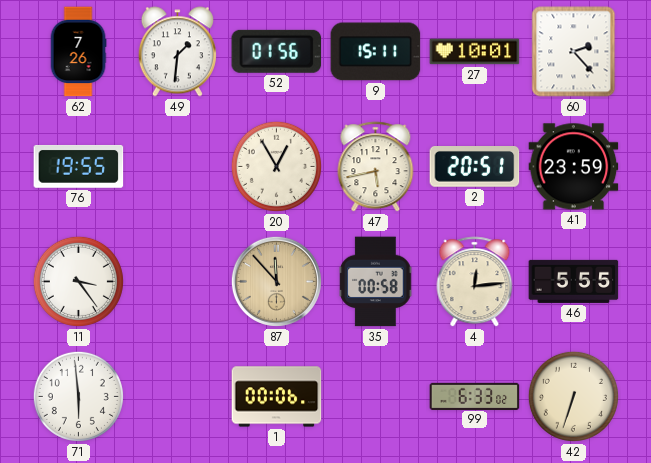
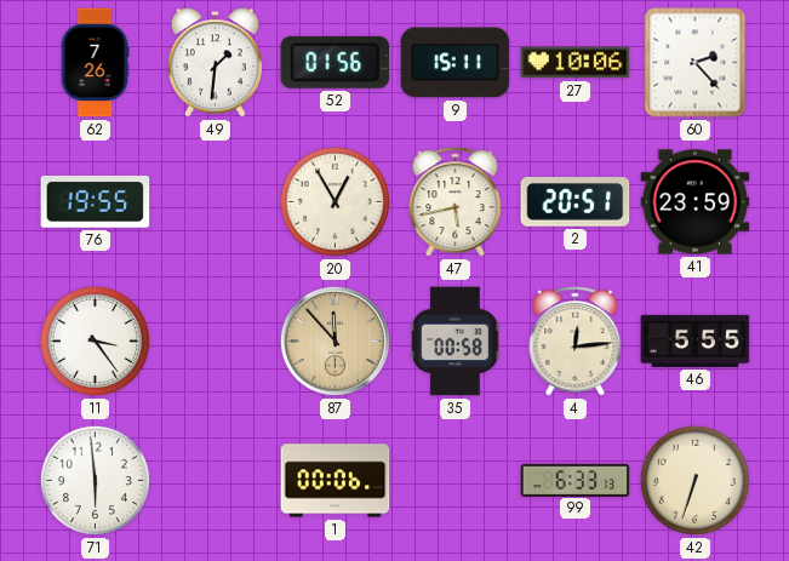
27: 10:01 -> 10:06 (576, 63)
99: 6:33:02 -> 6:33:13 (576, 480)
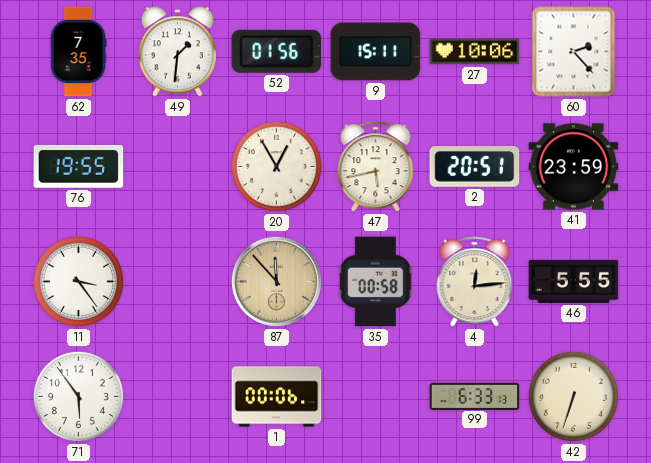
62: 7:26 -> 7:35 (78, 52)
71: 5:59 -> 5:54 (78, 396)
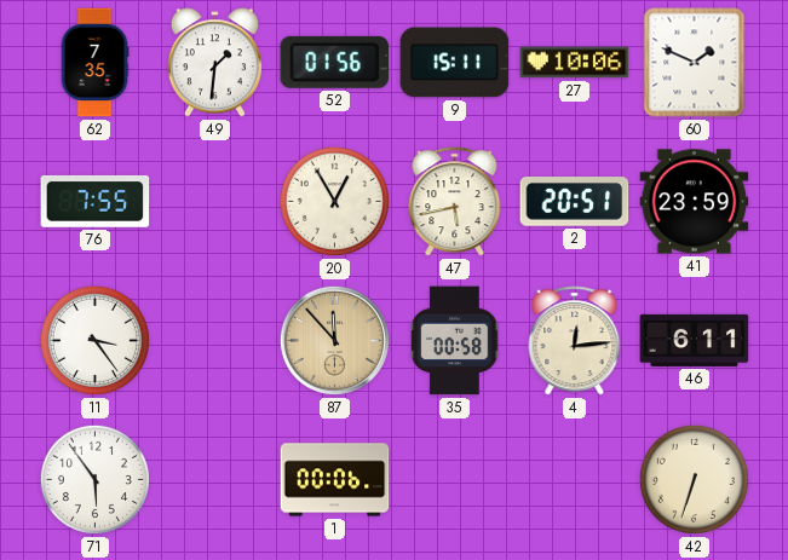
60: 2:23 -> 1:49 (695, 63)
76: 19:55 -> 7:55 (96, 201)
46: 5:55 -> 6:11 (695, 340)
99: 6:33 -> none (475, 396)
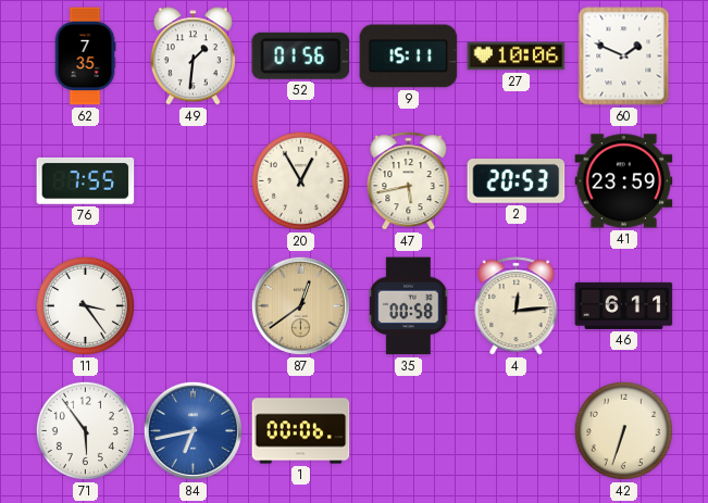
2: 20:51 -> 20:53 (517, 181)
87: 11:53 -> 12:39 (300, 305)
84: none -> 6:43 (192, 430)
